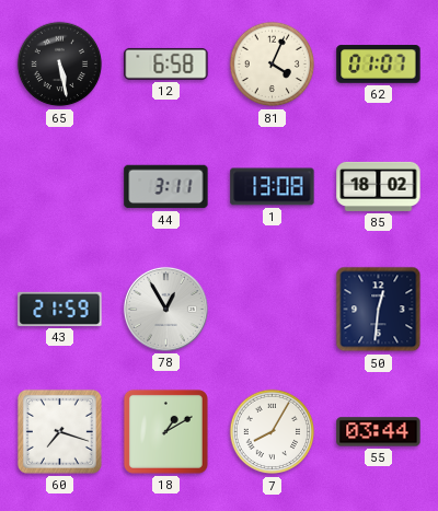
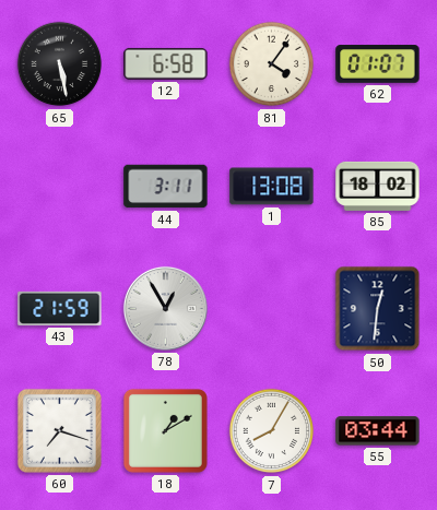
81: 4:04 -> 4:06 (272, 64)
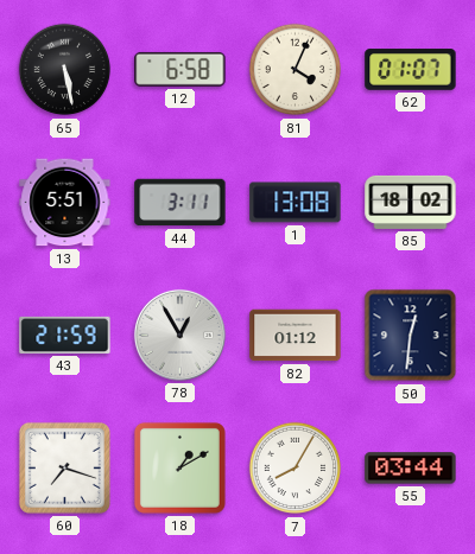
81: 4:06 -> 4:04 (296, 70)
13: none -> 5:51 (65, 203)
82: none -> 01:12 (296, 336)
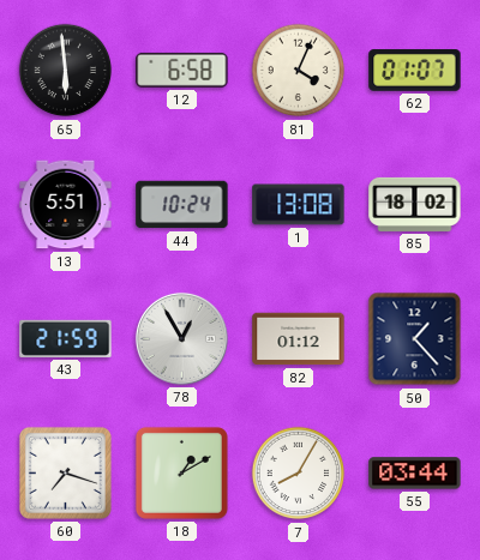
65: 5:28 -> 5:59 (66, 71)
44: 3:11 -> 10:24 (182, 205)
50: 12:31 -> 1:23 (415, 339)
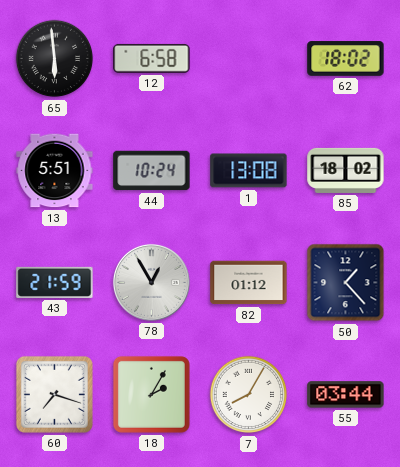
81: 4:04 -> none (299, 71)
62: 01:07 -> 18:02 (346, 59)
18: 1:10 -> 2:05 (151, 394)
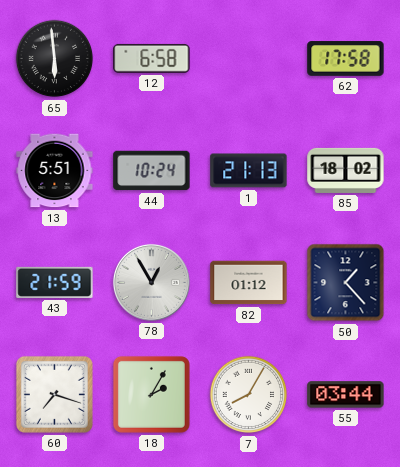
62: 18:02 -> 17:58 (346, 59)
1: 13:08 -> 21:13 (249, 171)
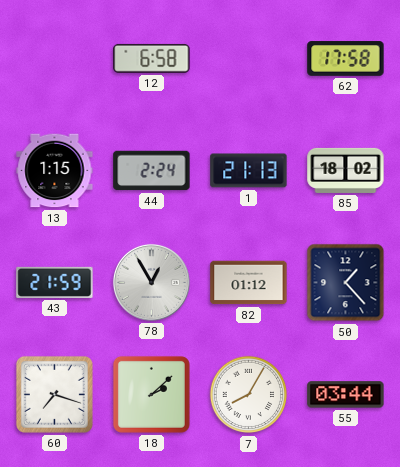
65: 5:59 -> none (55, 59)
13: 5:51 -> 1:15 (55, 171)
44: 10:24 -> 2:24 (152, 171)
18: 2:05 -> 2:08 (151, 394)
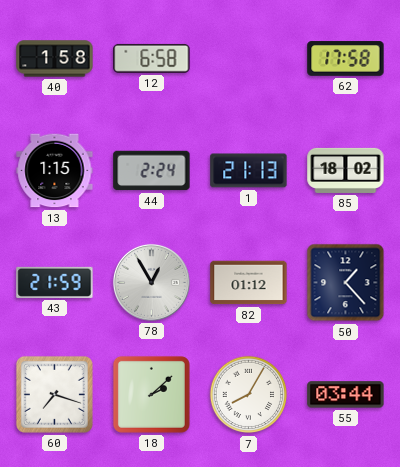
40: none -> 1:58 (55, 59)
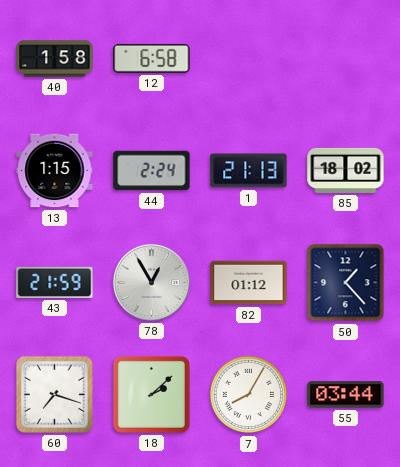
62: 17:58 -> none (346, 59)
